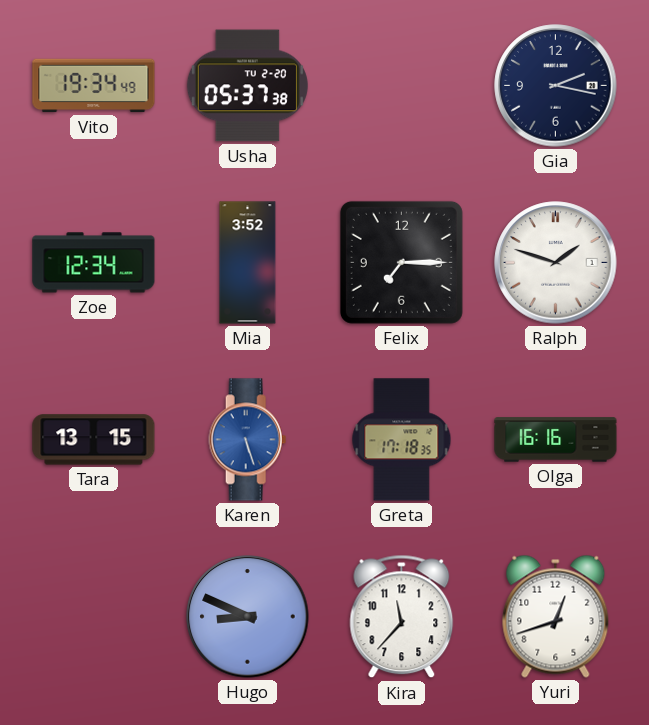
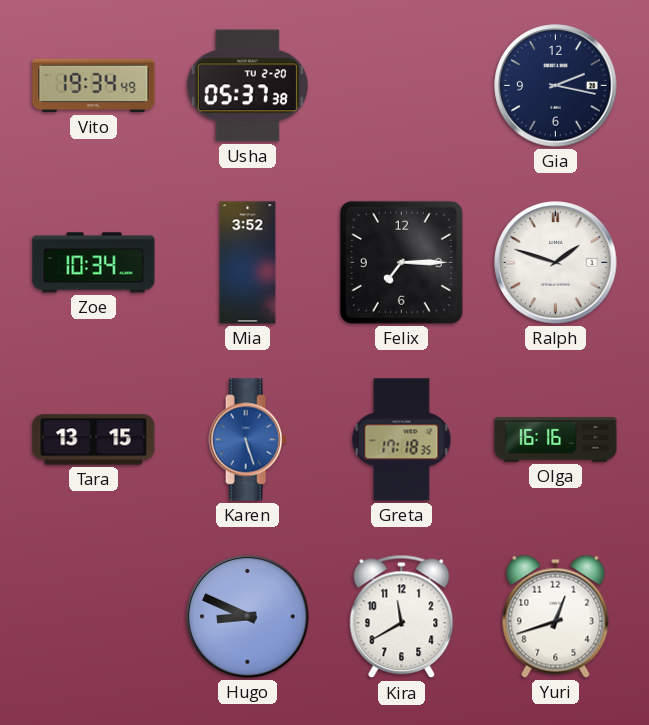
Zoe: 12:34 -> 10:34 (94, 263)
Kira: 11:37 -> 11:40 (402, 617)
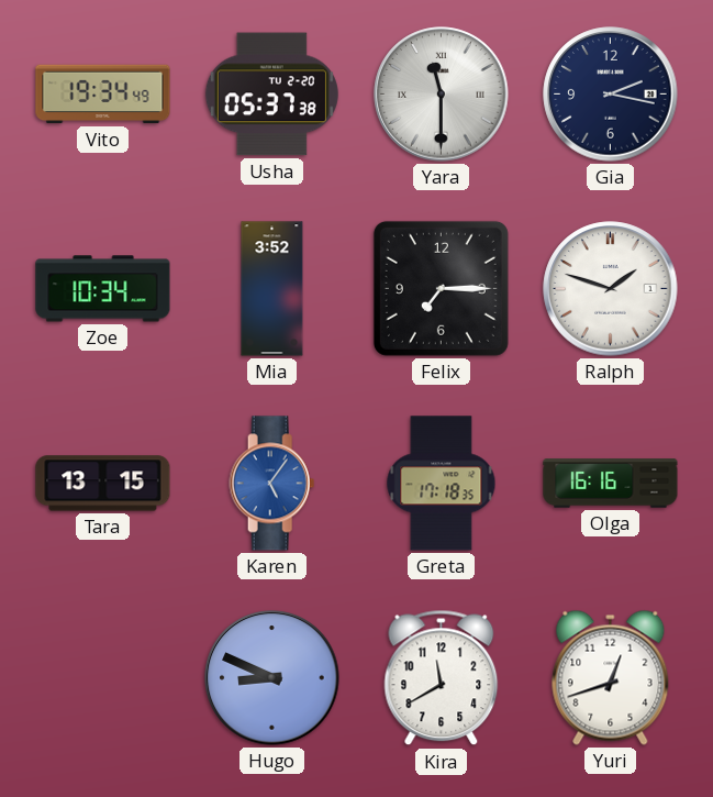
Yara: none -> 11:30 (442, 95)
Karen: 5:27 -> 5:06 (272, 484)
